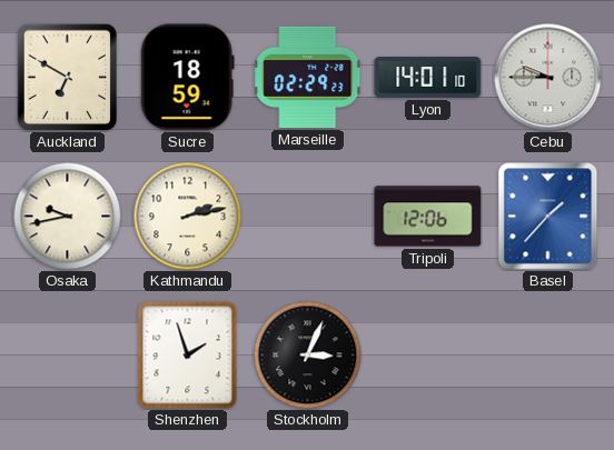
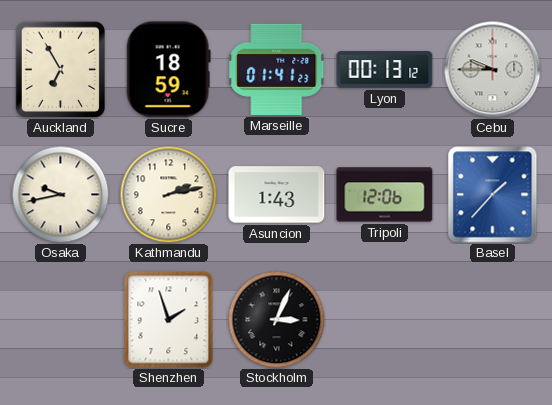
Auckland: 6:50 -> 6:55 (60, 69)
Marseille: 02:29 -> 01:41 (277, 69)
Lyon: 14:01 -> 00:13 (385, 70)
Asuncion: none -> 1:43 (277, 195)
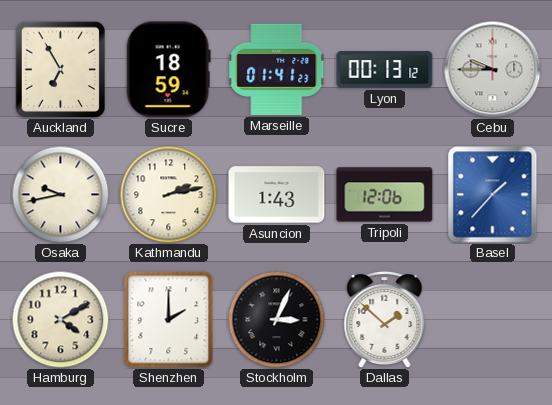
Hamburg: none -> 4:10 (60, 319)
Shenzhen: 1:57 -> 2:00 (169, 320)
Dallas: none -> 1:52 (385, 320)
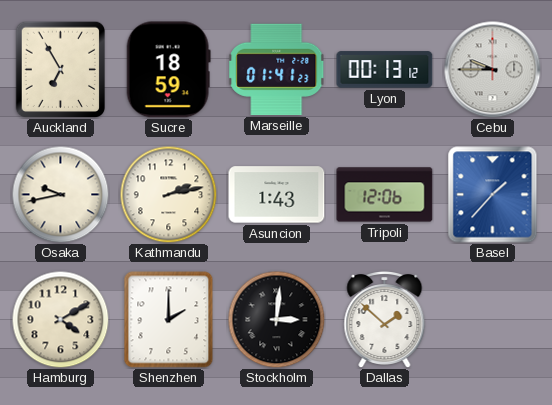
Stockholm: 3:04 -> 3:01 (276, 319)
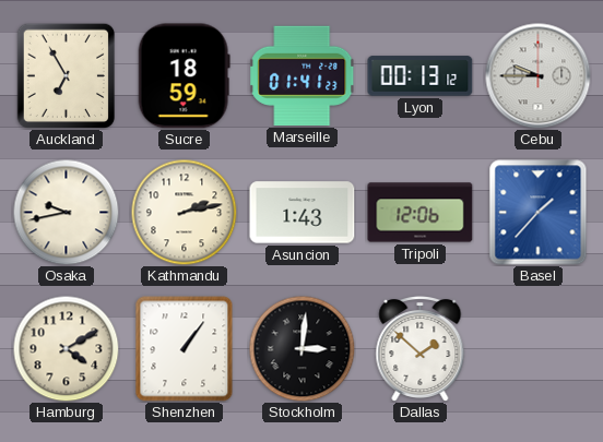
Shenzhen: 2:00 -> 1:06 (185, 349)
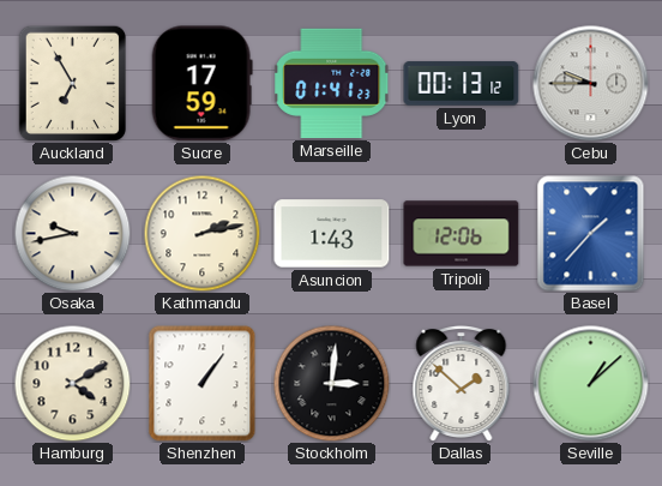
Sucre: 18:59 -> 17:59 (201, 84)
Seville: none -> 1:08 (591, 384)
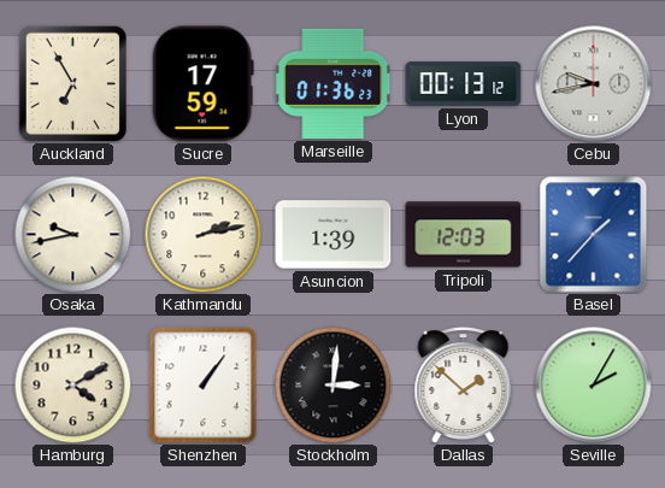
Marseille: 01:41 -> 01:36 (334, 83)
Cebu: 9:45 -> 9:43 (594, 84)
Asuncion: 1:43 -> 1:39 (334, 235)
Tripoli: 12:06 -> 12:03 (464, 235)
Seville: 1:08 -> 2:05 (594, 386)
